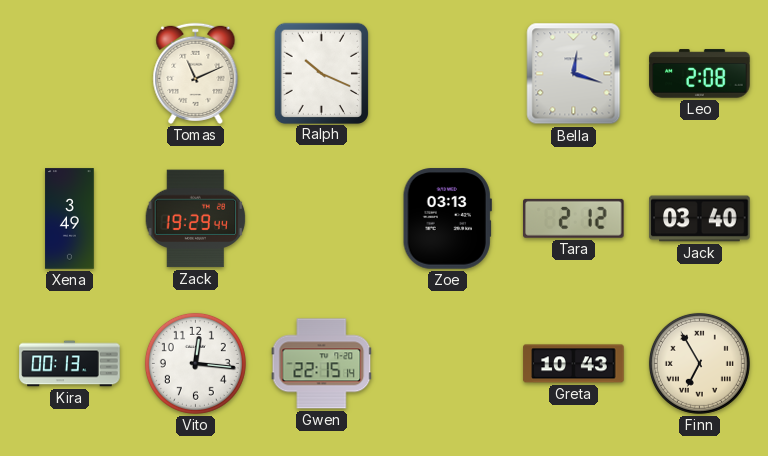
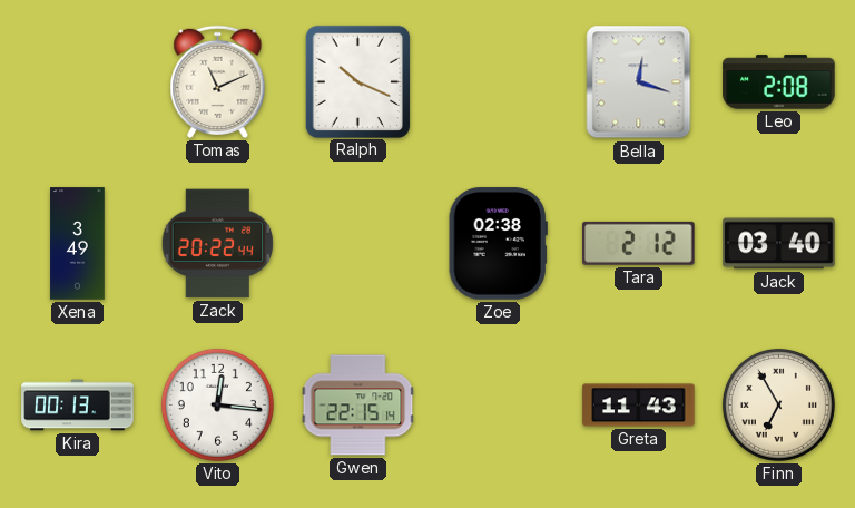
Zack: 19:29 -> 20:22 (218, 244)
Zoe: 03:13 -> 02:38 (498, 244)
Greta: 10:43 -> 11:43 (639, 406)
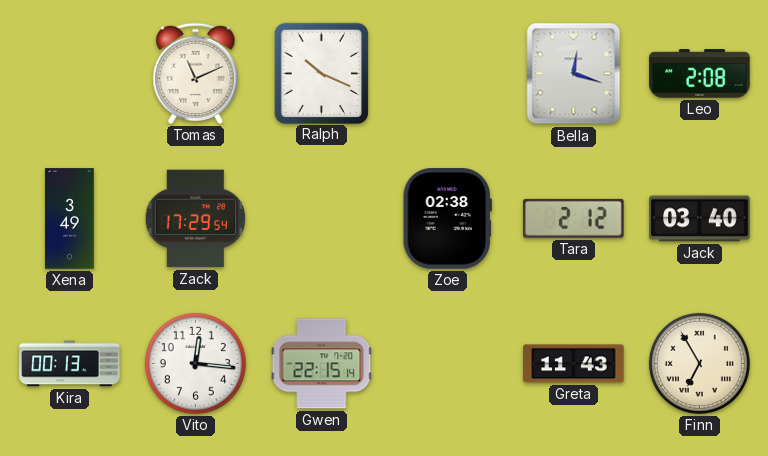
Zack: 20:22 -> 17:29 (196, 219)
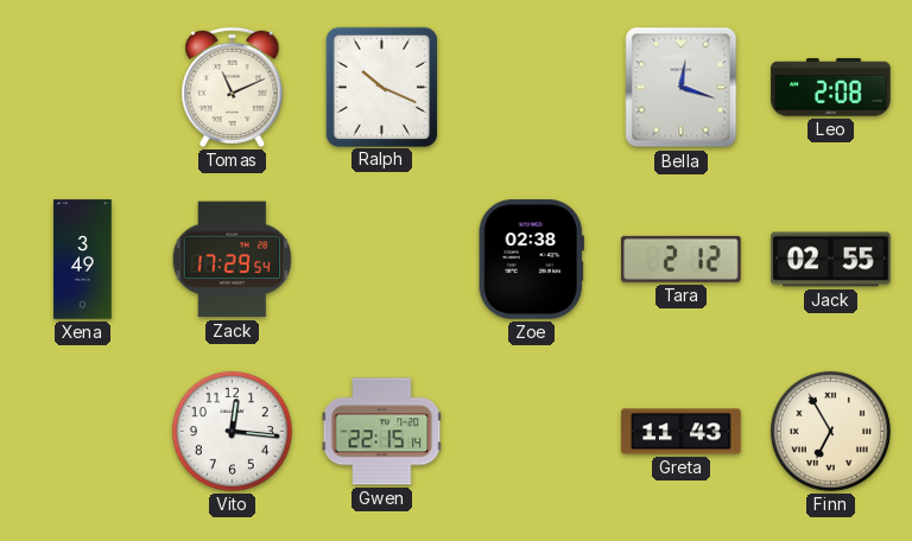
Jack: 03:40 -> 02:55 (831, 260)
Kira: 00:13 -> none (70, 364)
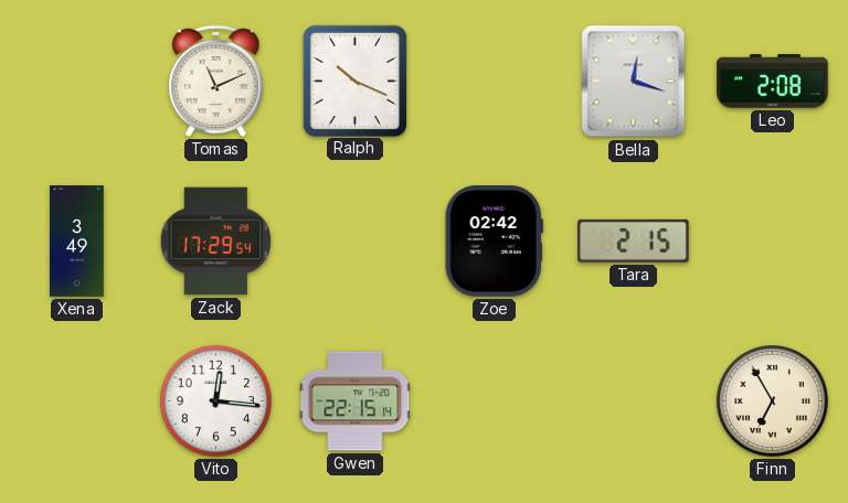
Zoe: 02:38 -> 02:42 (494, 242)
Tara: 2:12 -> 2:15 (634, 240)
Jack: 02:55 -> none (831, 260)
Greta: 11:43 -> none (682, 432)
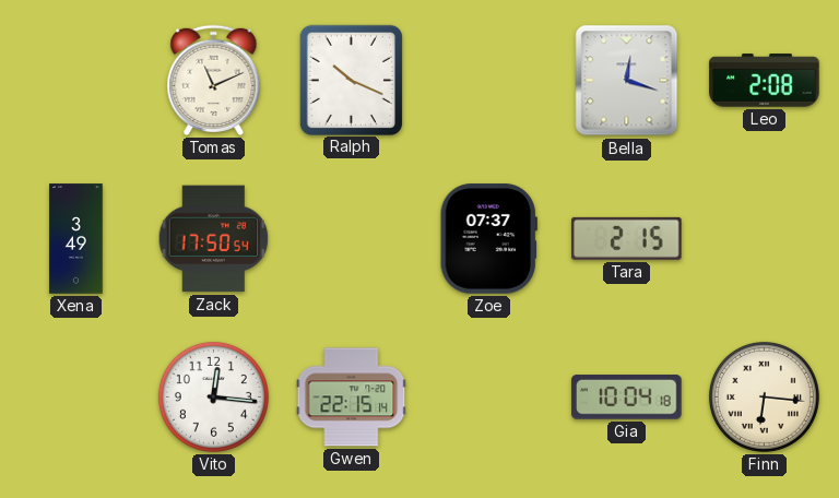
Zack: 17:29 -> 17:50 (214, 239)
Zoe: 02:42 -> 07:37 (488, 239)
Gia: none -> 10:04 (627, 398)
Finn: 6:55 -> 6:16 (764, 396)
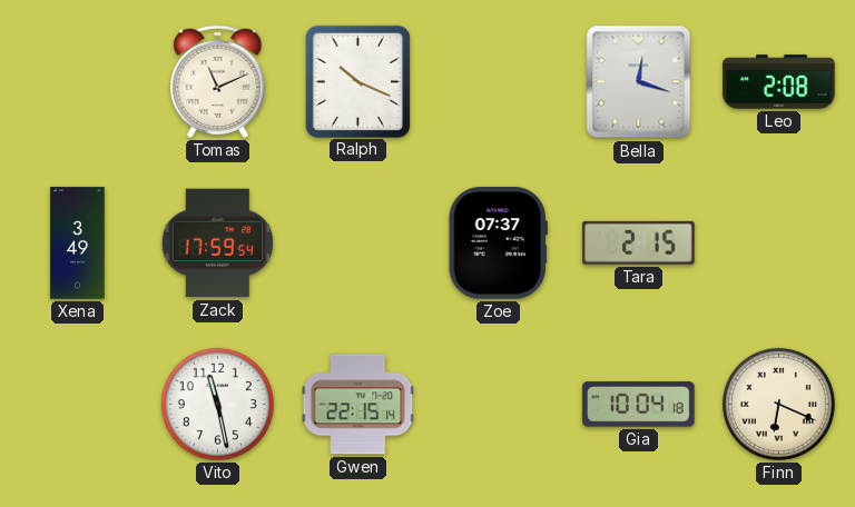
Zack: 17:50 -> 17:59 (218, 243)
Vito: 12:16 -> 11:28 (217, 404)
Finn: 6:16 -> 6:19 (778, 404)
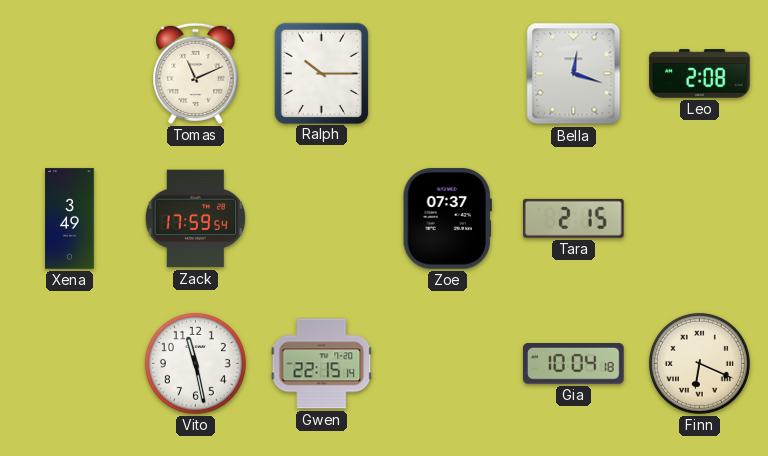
Ralph: 10:19 -> 10:15 (321, 73)
